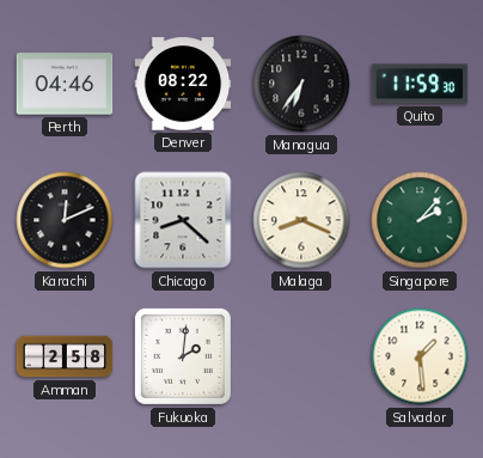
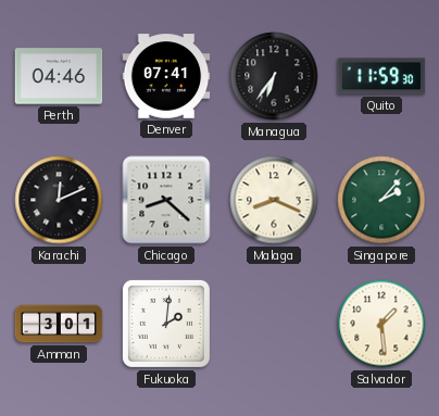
Denver: 08:22 -> 07:41 (166, 76)
Amman: 2:58 -> 3:01 (59, 324)
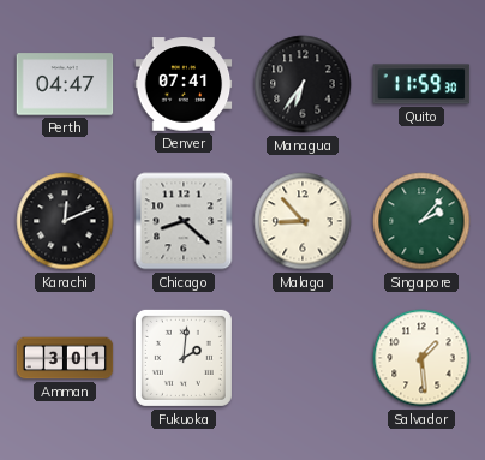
Perth: 04:46 -> 04:47 (65, 84)
Malaga: 8:19 -> 8:53 (303, 221)
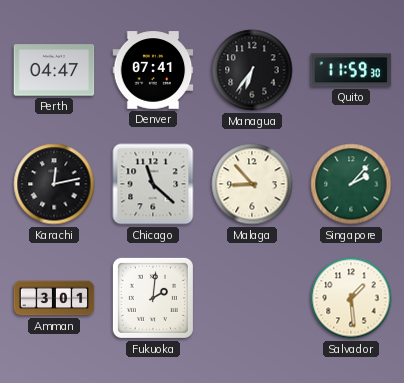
Karachi: 12:11 -> 12:13 (54, 184)
Chicago: 8:22 -> 11:22 (153, 184)
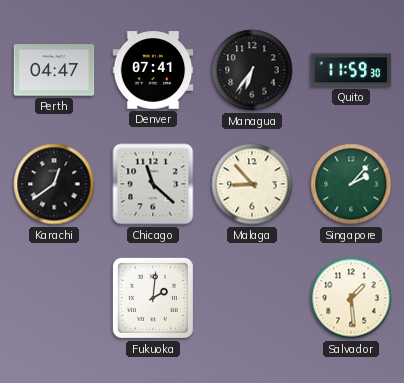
Karachi: 12:13 -> 12:39 (54, 184)
Amman: 3:01 -> none (54, 298)
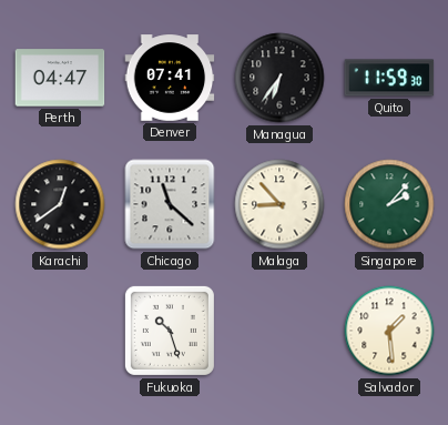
Fukuoka: 2:01 -> 10:27 (170, 331)
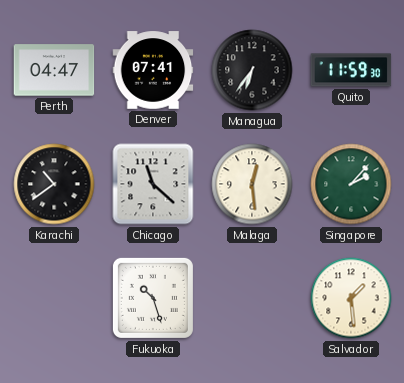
Karachi: 12:39 -> 10:39 (54, 184)
Malaga: 8:53 -> 12:29 (252, 184)
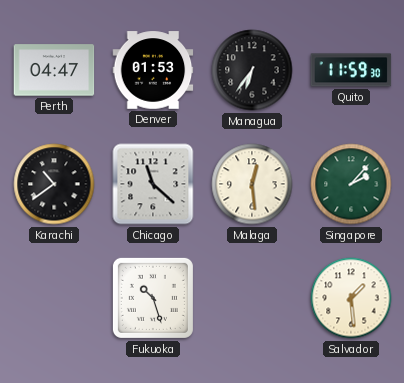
Denver: 07:41 -> 01:53 (153, 70)
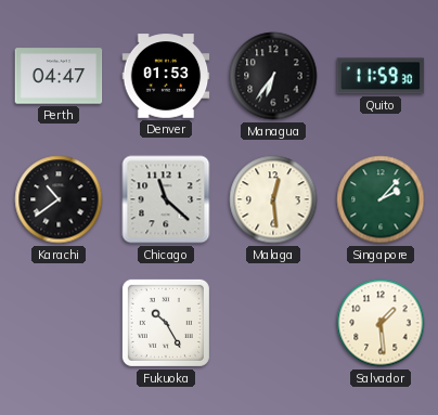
Fukuoka: 10:27 -> 10:25 (166, 323)
